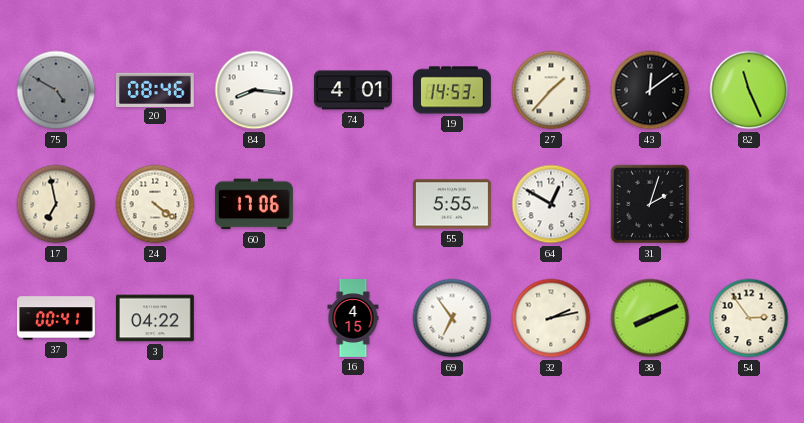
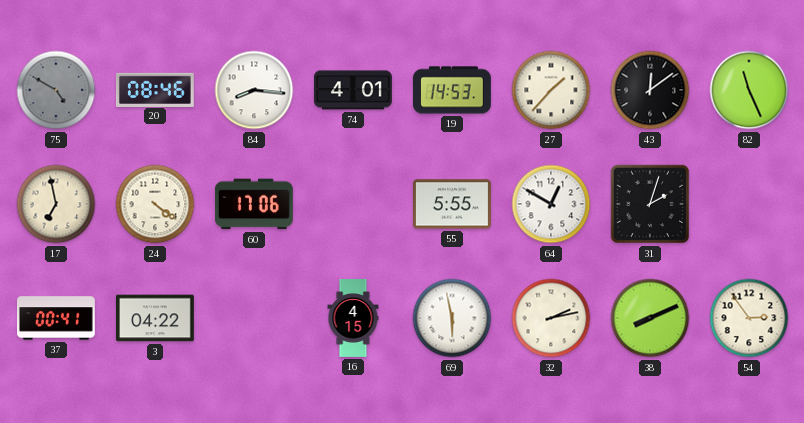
69: 6:54 -> 5:58 (452, 318)
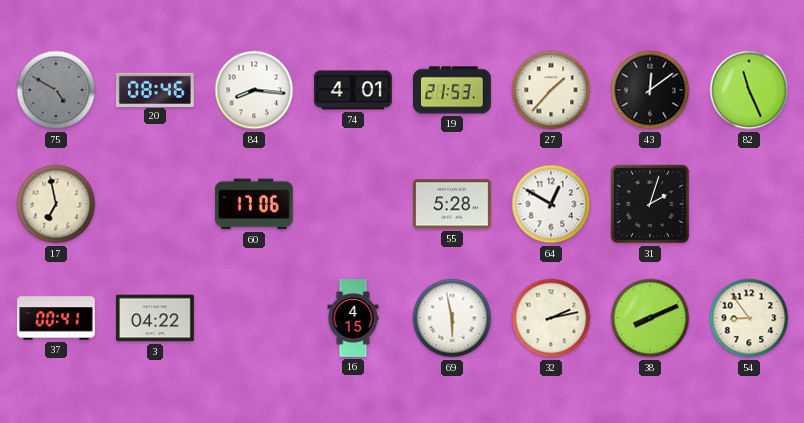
19: 14:53 -> 21:53 (452, 90)
24: 4:21 -> none (155, 204)
55: 5:55 -> 5:28 (452, 204)
54: 2:54 -> 8:54 (749, 318)
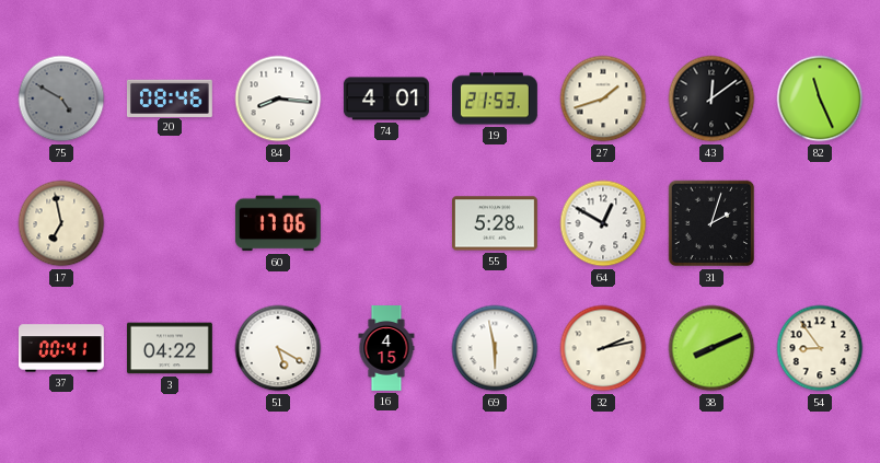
27: 1:37 -> 1:42 (603, 99)
51: none -> 5:20 (278, 348)
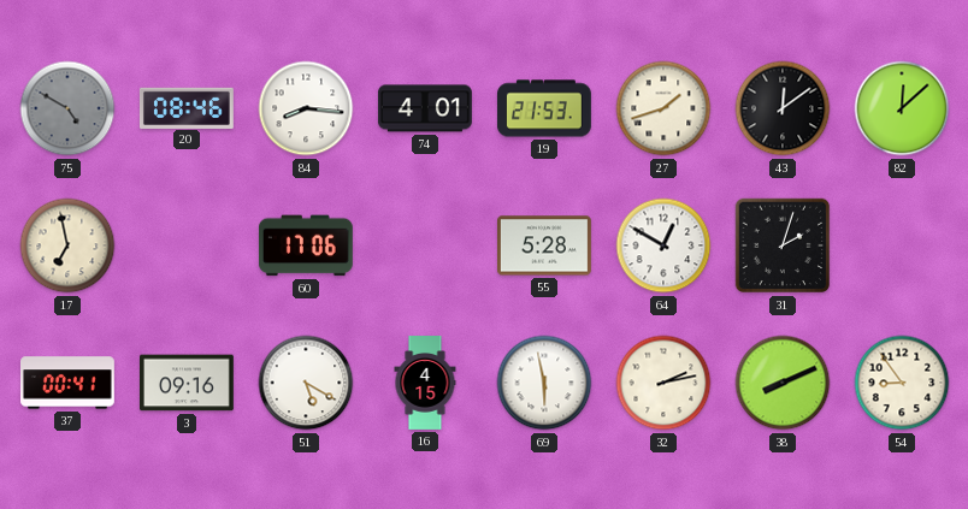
82: 11:26 -> 12:08 (902, 108)
3: 04:22 -> 09:16 (187, 383)
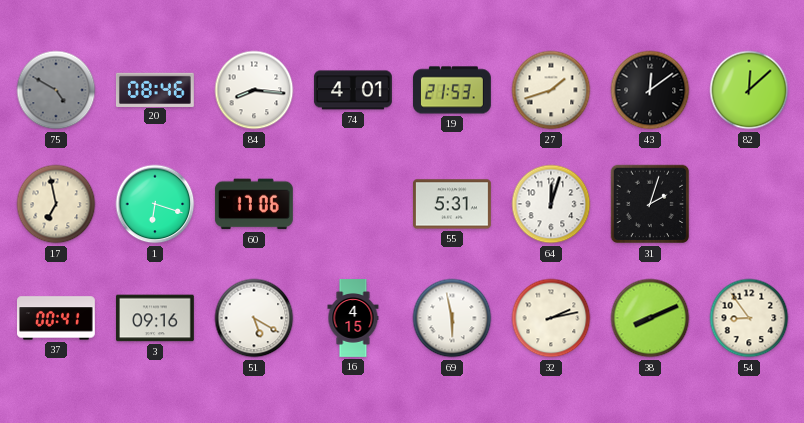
1: none -> 6:18 (155, 204)
55: 5:28 -> 5:31 (452, 204)
64: 12:50 -> 12:03 (551, 204)
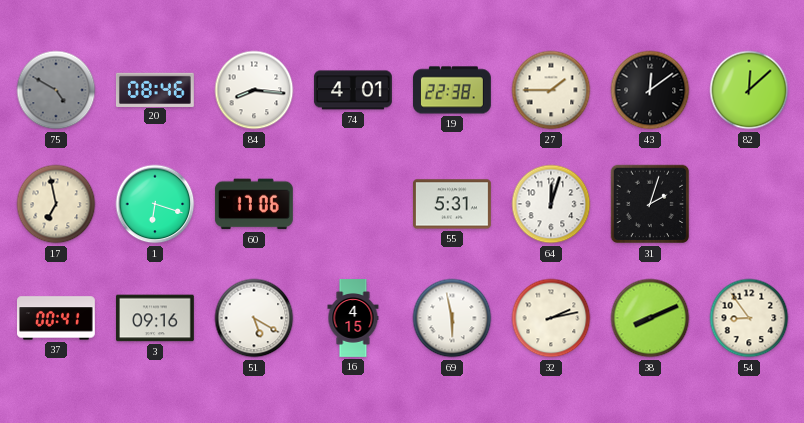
19: 21:53 -> 22:38 (452, 90)
27: 1:42 -> 1:45 (551, 90)
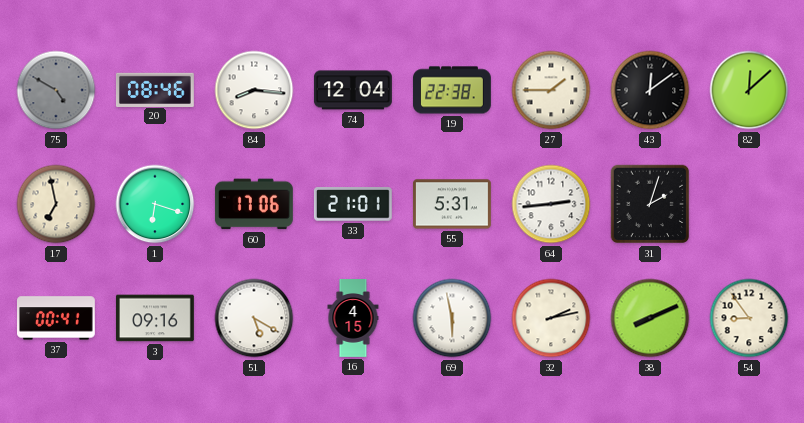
74: 4:01 -> 12:04 (353, 90)
33: none -> 21:01 (353, 204)
64: 12:03 -> 2:44 (551, 204)
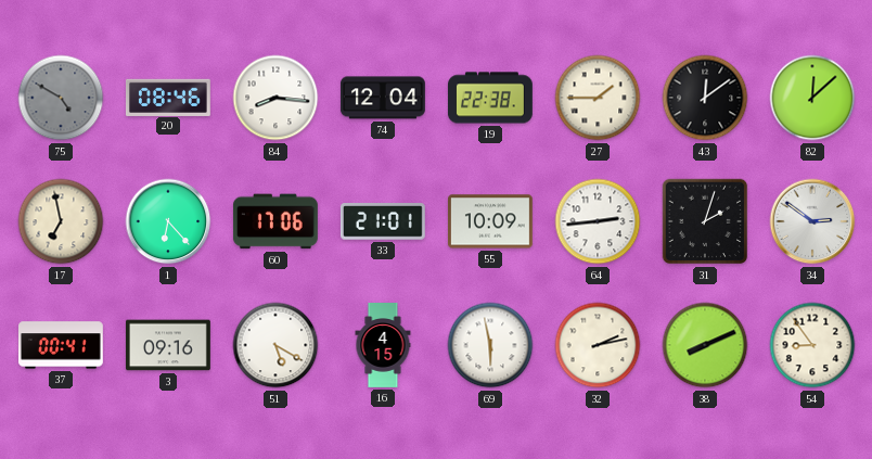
1: 6:18 -> 6:23 (168, 221)
55: 5:31 -> 10:09 (490, 221)
34: none -> 2:51 (812, 221)
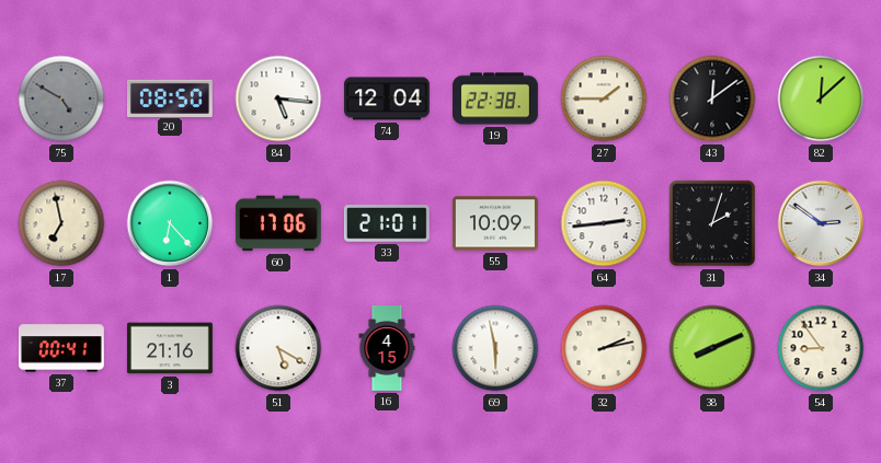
20: 08:46 -> 08:50 (170, 97)
84: 8:16 -> 5:16 (278, 99)
3: 09:16 -> 21:16 (170, 348)
